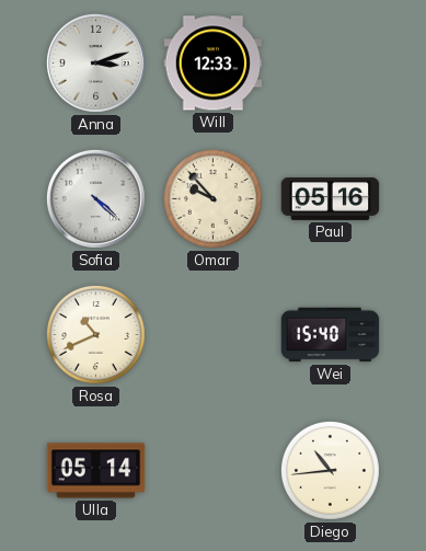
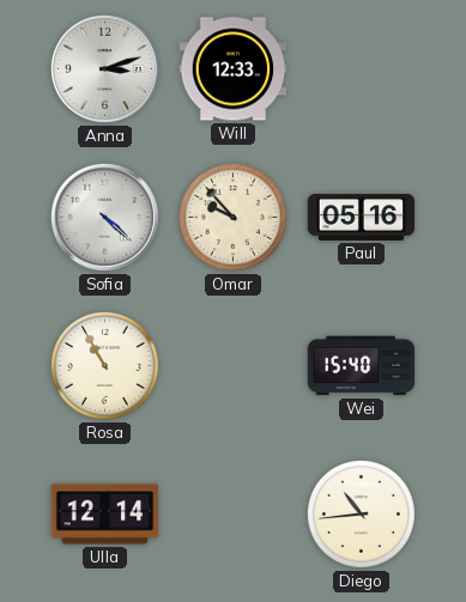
Rosa: 10:41 -> 10:55 (104, 365)
Ulla: 05:14 -> 12:14 (105, 515)
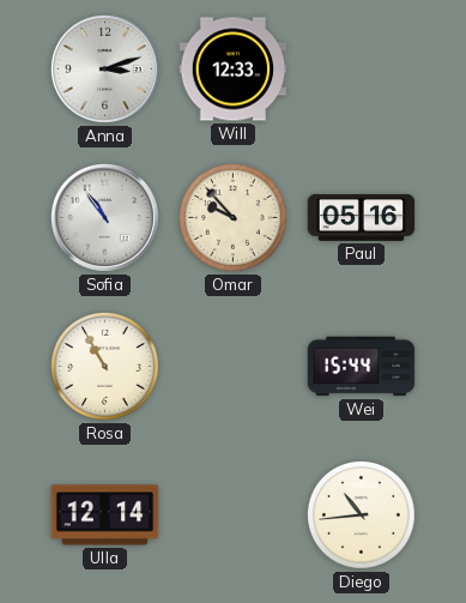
Sofia: 4:22 -> 10:54 (104, 217)
Wei: 15:40 -> 15:44 (362, 367)
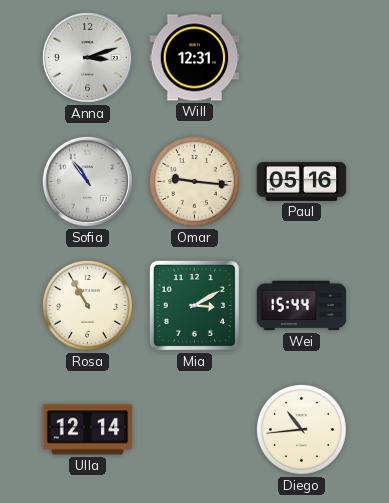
Will: 12:33 -> 12:31 (195, 58)
Omar: 9:53 -> 9:16 (194, 181)
Mia: none -> 3:10 (194, 305)
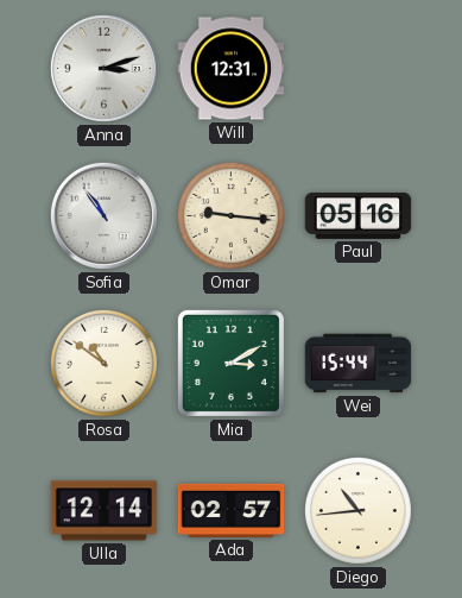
Rosa: 10:55 -> 10:51 (103, 363)
Ada: none -> 02:57 (232, 510)
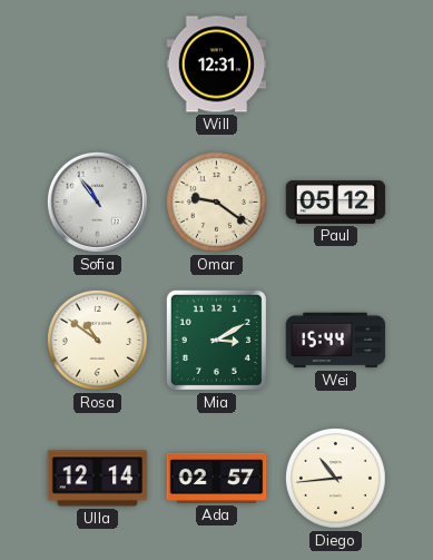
Anna: 3:12 -> none (103, 68)
Omar: 9:16 -> 9:21 (216, 202)
Paul: 05:16 -> 05:12 (336, 202)
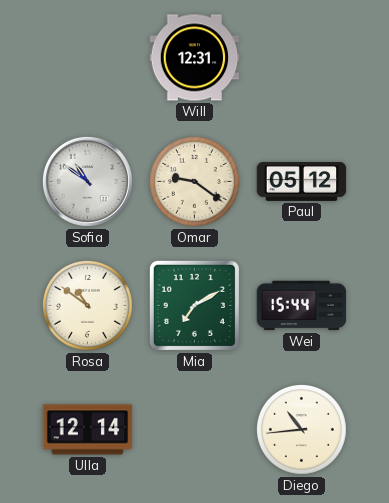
Sofia: 10:54 -> 10:51 (87, 181)
Mia: 3:10 -> 7:10 (194, 305)
Ada: 02:57 -> none (217, 478)
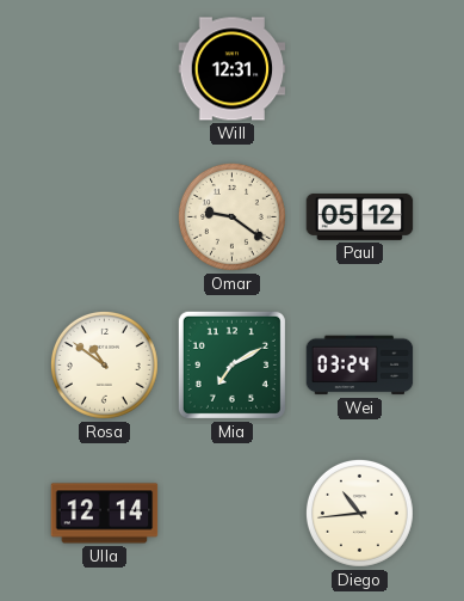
Sofia: 10:51 -> none (87, 181)
Wei: 15:44 -> 03:24 (360, 366)
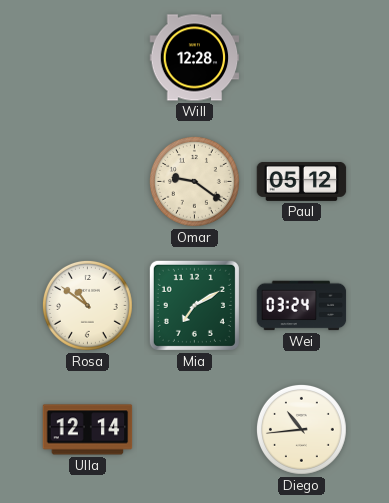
Will: 12:31 -> 12:28 (195, 58)
